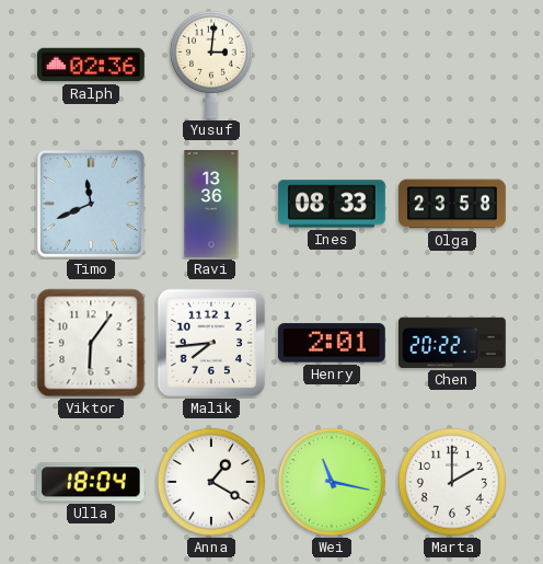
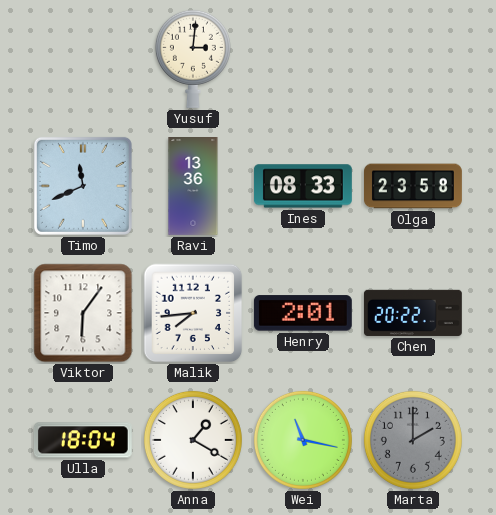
Ralph: 02:36 -> none (91, 65)
Marta dial: white -> grey (413, 440)
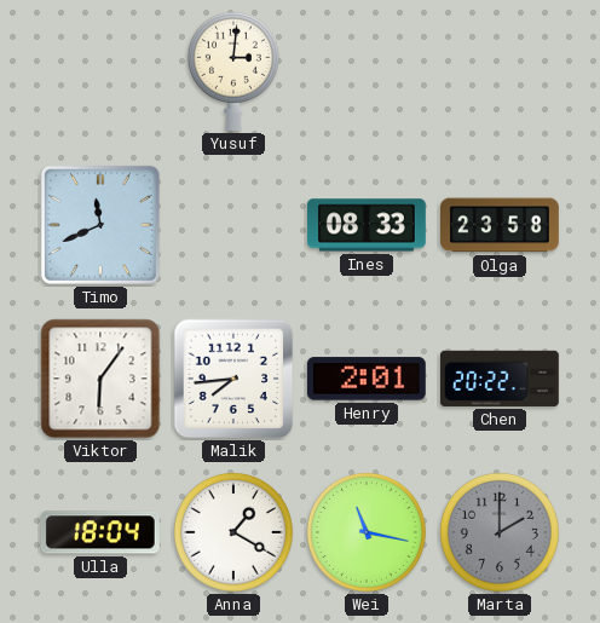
Ravi: 13:36 -> none (193, 187)
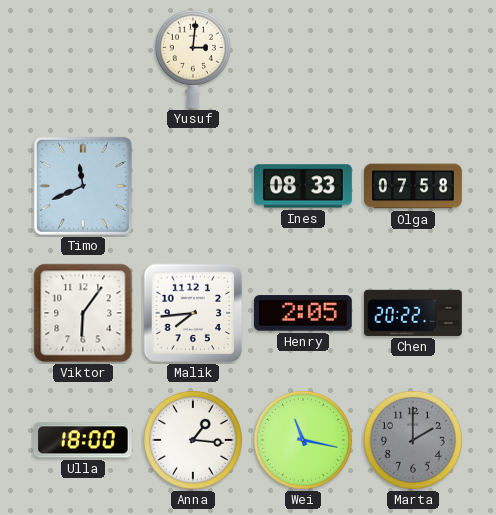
Olga: 23:58 -> 07:58 (414, 186)
Henry: 2:01 -> 2:05 (303, 313)
Ulla: 18:04 -> 18:00 (83, 440)
Anna: 1:20 -> 1:16 (193, 440)
